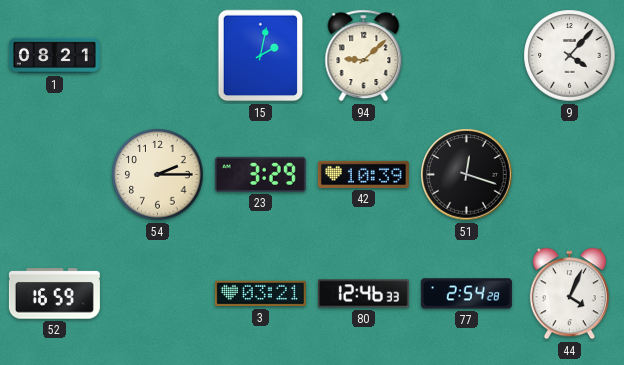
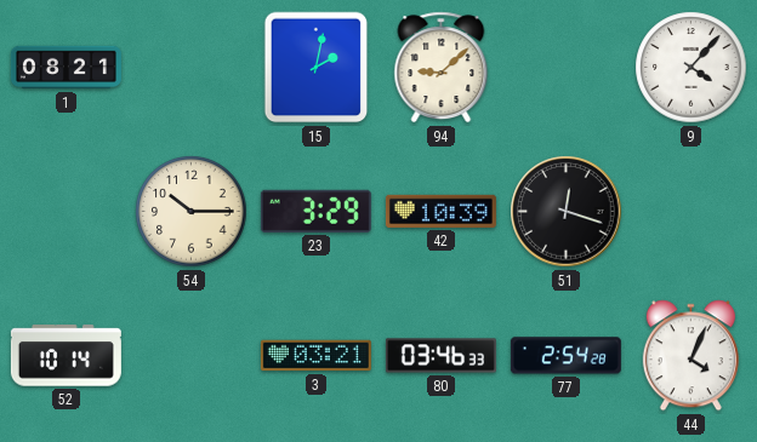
54: 2:15 -> 10:15 (192, 212)
52: 16:59 -> 10:14 (66, 356)
80: 12:46 -> 03:46 (440, 356)
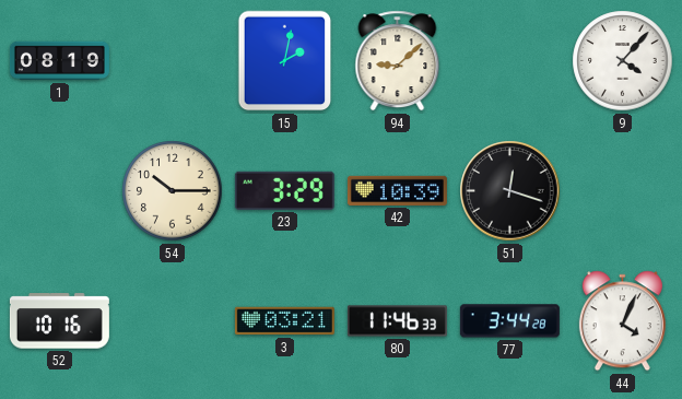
1: 08:21 -> 08:19 (59, 61)
52: 10:14 -> 10:16 (59, 321)
80: 03:46 -> 11:46 (397, 321)
77: 2:54 -> 3:44 (509, 321)
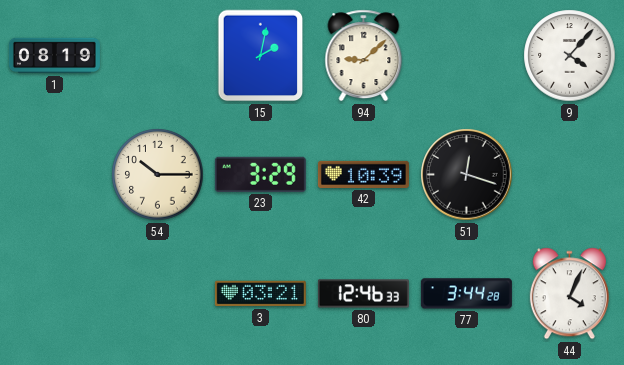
52: 10:16 -> none (59, 321)
80: 11:46 -> 12:46 (363, 294)
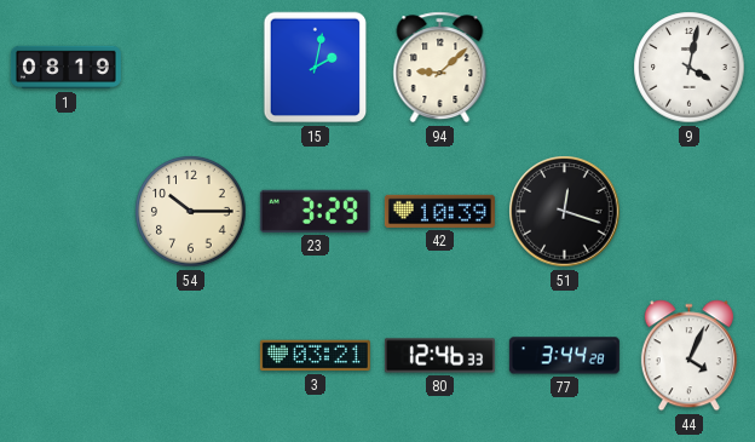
9: 4:07 -> 4:02 (690, 68)
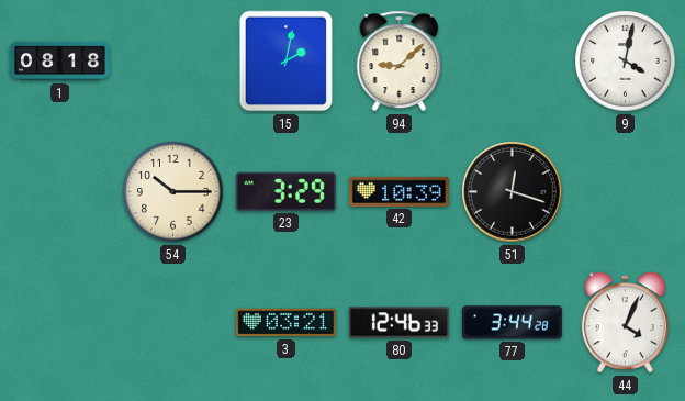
1: 08:19 -> 08:18 (59, 62)
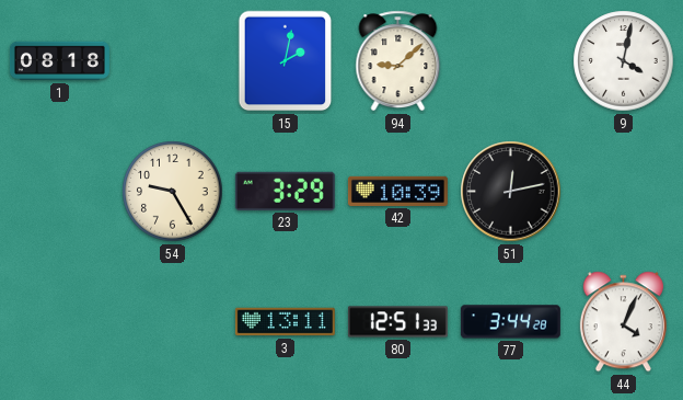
54: 10:15 -> 9:25 (173, 192)
51: 12:18 -> 12:13 (511, 192)
3: 03:21 -> 13:11 (285, 322)
80: 12:46 -> 12:51 (397, 322)
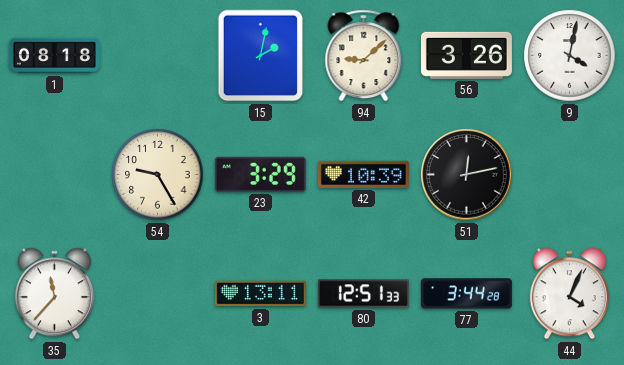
56: none -> 3:26 (466, 55)
35: none -> 11:37 (54, 294)
